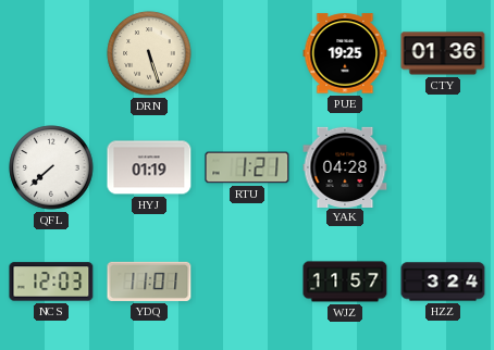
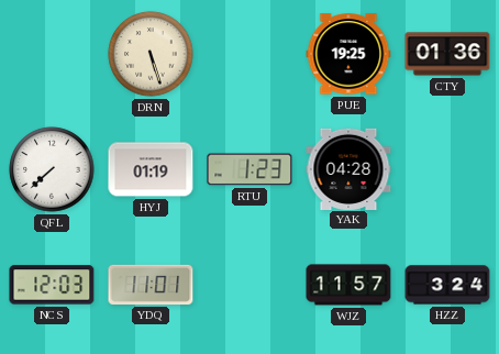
RTU: 1:21 -> 1:23 (249, 169)
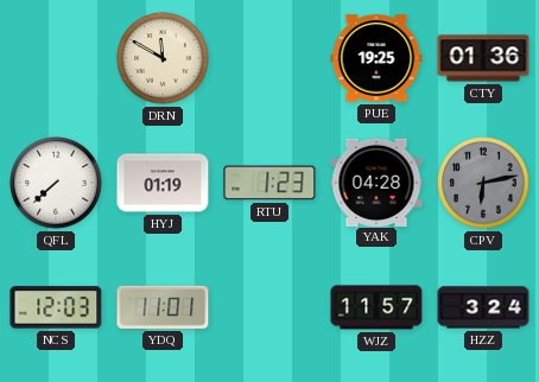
DRN: 5:27 -> 11:50 (163, 58)
CPV: none -> 6:13 (483, 183)
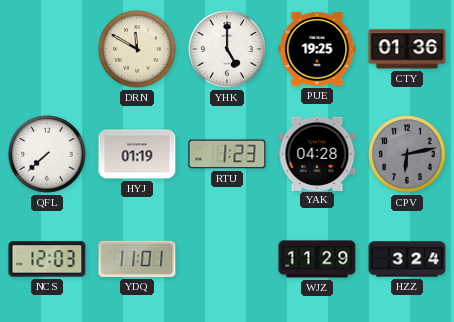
YHK: none -> 5:00 (227, 49)
WJZ: 11:57 -> 11:29 (317, 259)
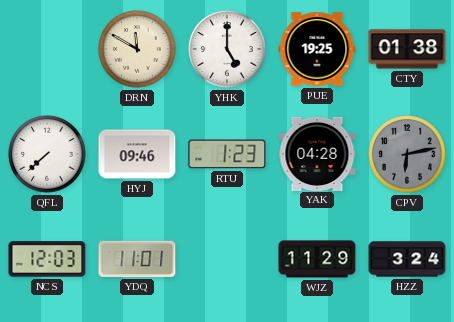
CTY: 01:36 -> 01:38 (407, 49)
HYJ: 01:19 -> 09:46 (137, 154)
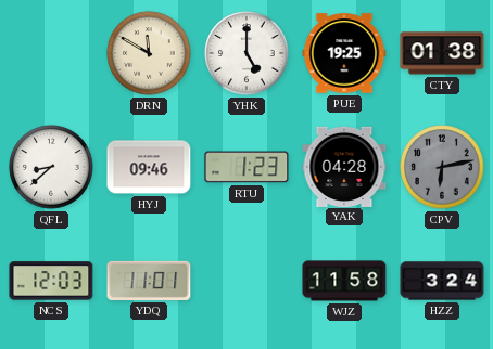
QFL: 7:38 -> 8:38 (51, 167)
WJZ: 11:29 -> 11:58 (344, 281)
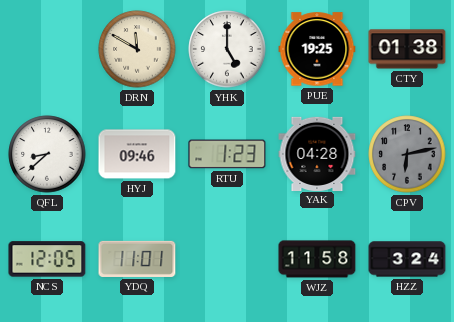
NCS: 12:03 -> 12:05 (47, 259)
